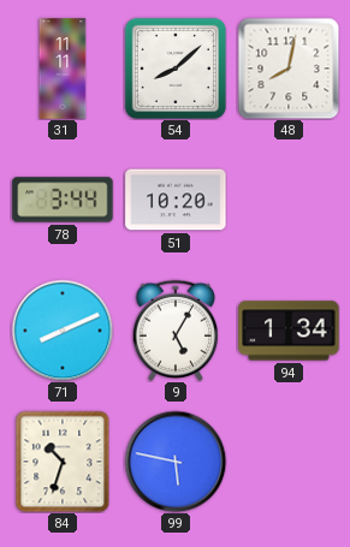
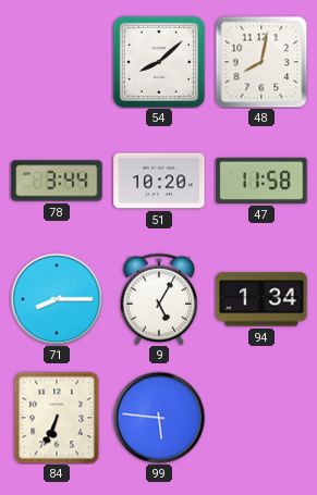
31: 11:11 -> none (63, 69)
47: none -> 11:58 (261, 181)
71: 8:11 -> 8:15 (57, 299)
84: 10:33 -> 6:34 (57, 418)
99: 5:47 -> 5:46 (159, 418)
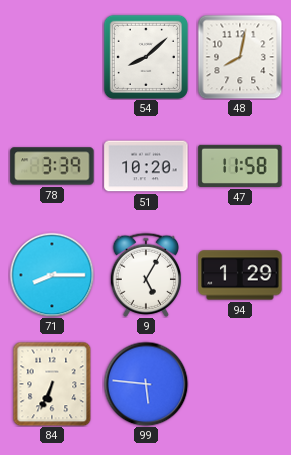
78: 3:44 -> 3:39 (52, 166)
94: 1:34 -> 1:29 (240, 275)
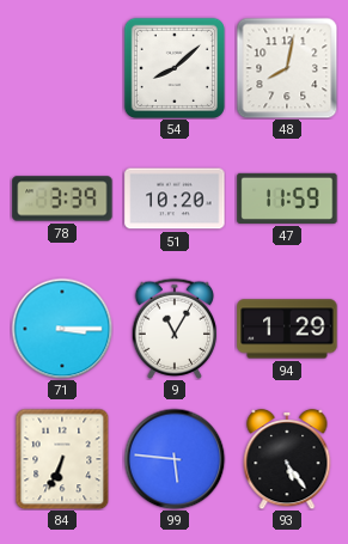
47: 11:58 -> 11:59 (287, 198)
71: 8:15 -> 3:15 (62, 329)
9: 5:05 -> 11:05 (175, 329)
93: none -> 5:24 (287, 459)
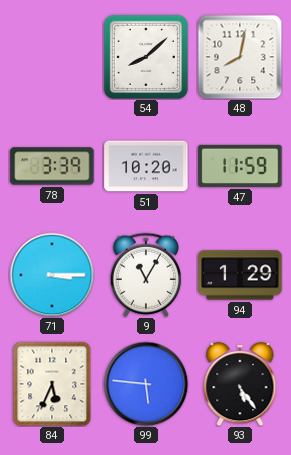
84: 6:34 -> 5:34 (52, 384)
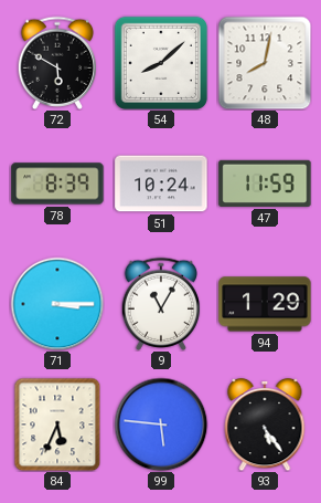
72: none -> 5:50 (57, 63)
78: 3:39 -> 8:39 (57, 184)
51: 10:20 -> 10:24 (161, 184)
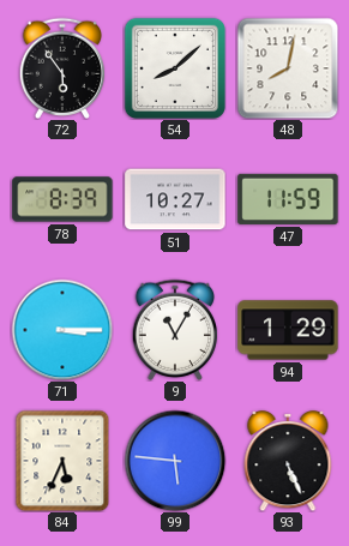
72: 5:50 -> 5:54 (62, 68)
51: 10:24 -> 10:27 (175, 199)
93: 5:24 -> 5:26 (288, 461)
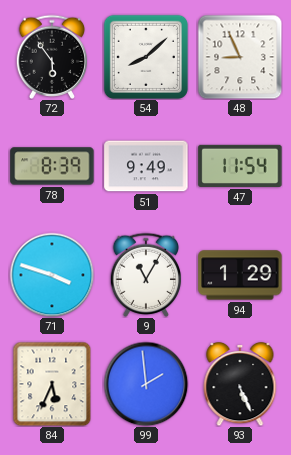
48: 8:02 -> 8:56 (240, 57)
51: 10:27 -> 9:49 (146, 166)
47: 11:59 -> 11:54 (240, 166)
71: 3:15 -> 3:48 (52, 275)
99: 5:46 -> 1:59 (146, 384)
